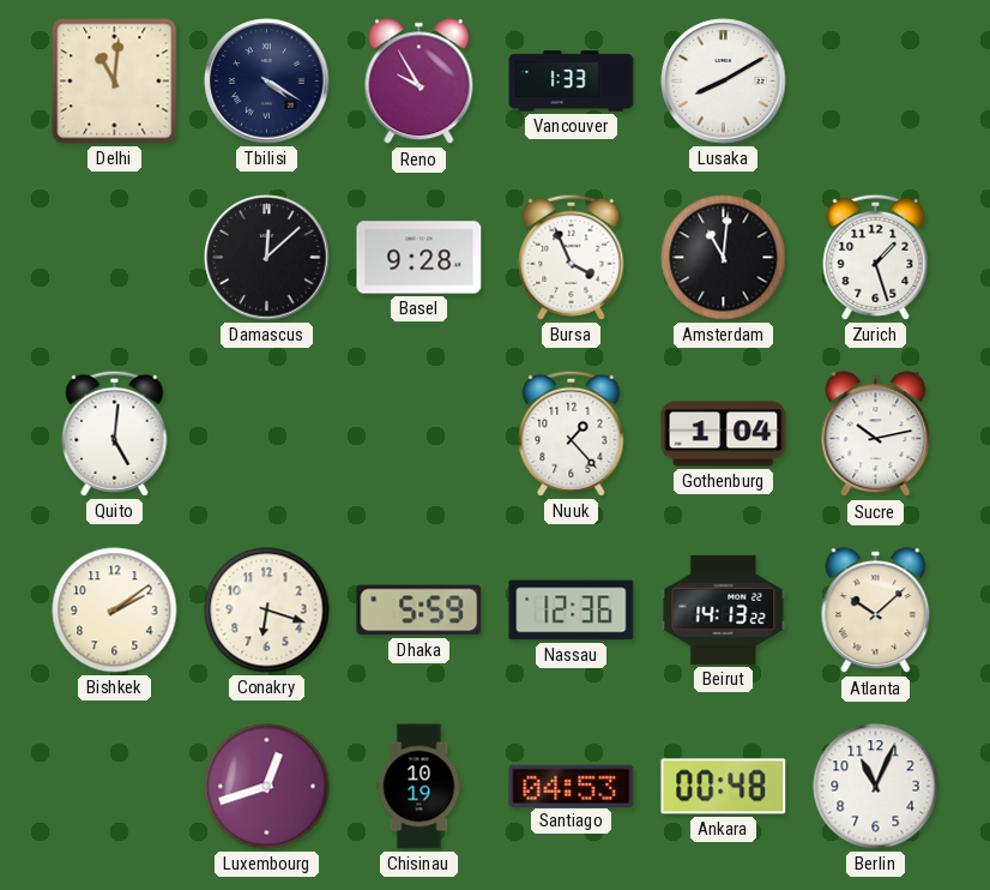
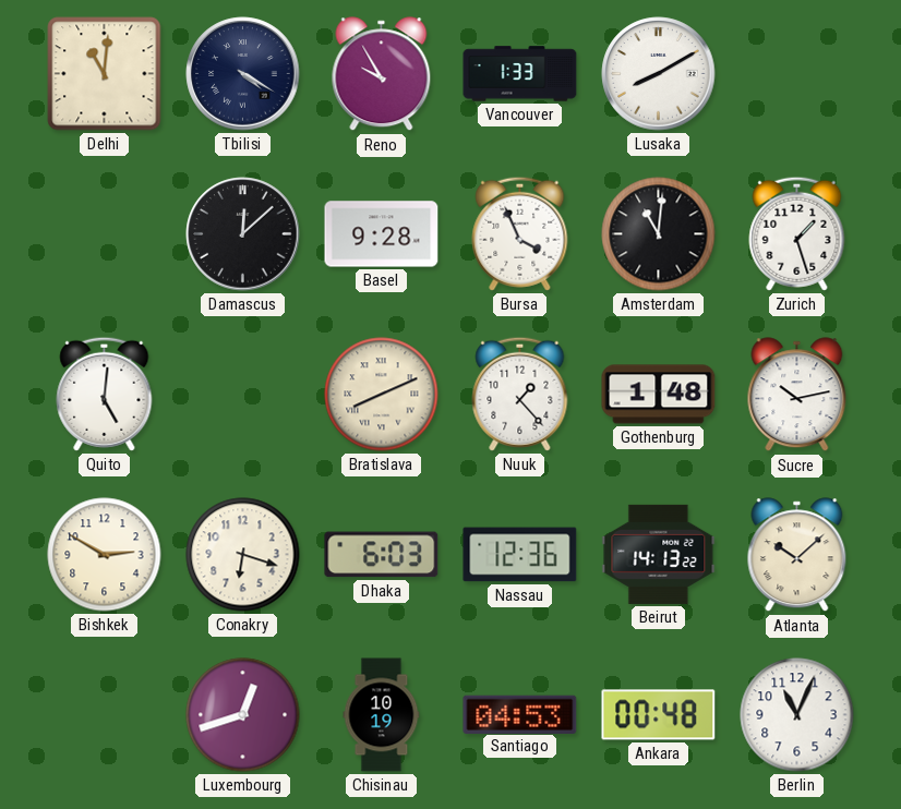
Bratislava: none -> 8:11 (382, 395)
Gothenburg: 1:04 -> 1:48 (659, 395)
Bishkek: 2:09 -> 2:50 (105, 555)
Dhaka: 5:59 -> 6:03 (382, 555)
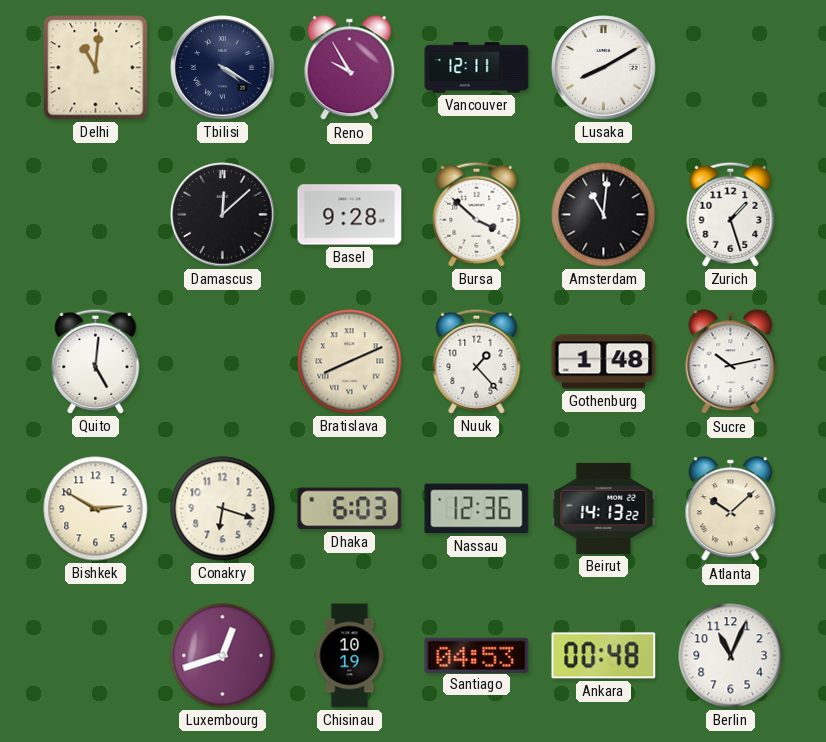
Vancouver: 1:33 -> 12:11 (477, 68)
Bursa: 3:56 -> 3:52 (477, 214)
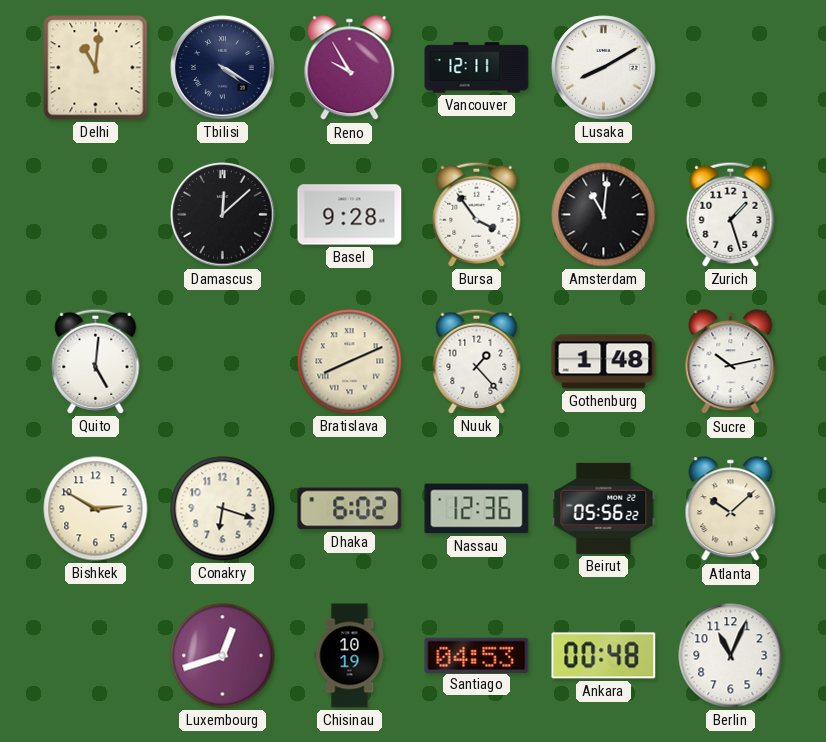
Bursa: 3:52 -> 3:54 (477, 214)
Dhaka: 6:03 -> 6:02 (350, 509)
Beirut: 14:13 -> 05:56 (604, 508)
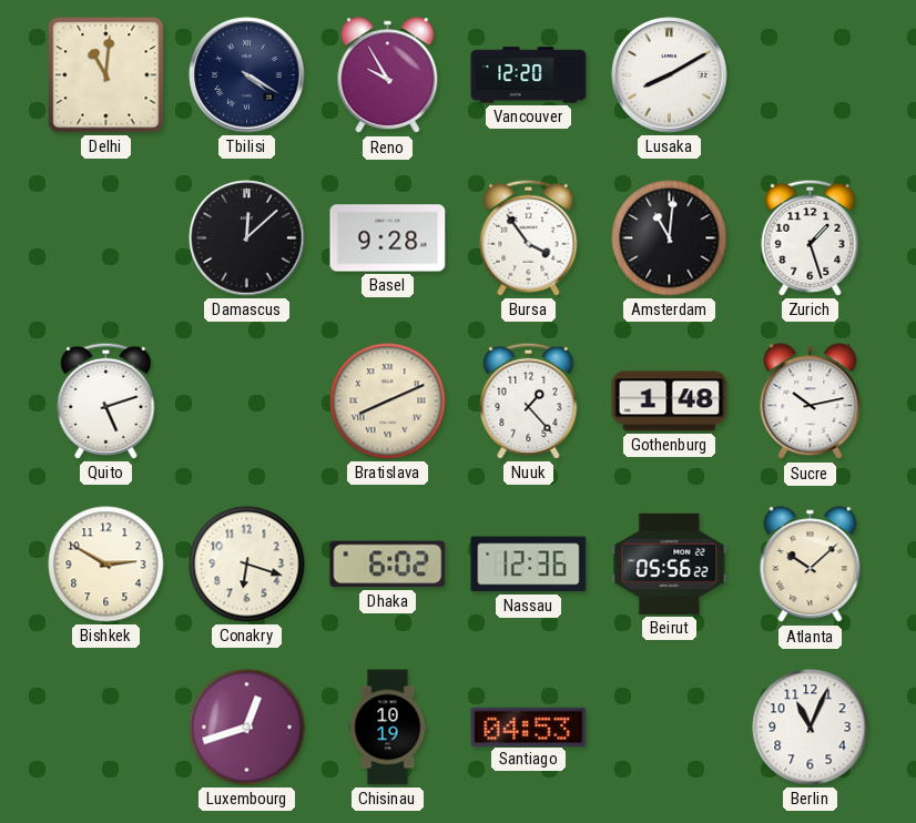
Vancouver: 12:11 -> 12:20 (529, 75)
Quito: 5:01 -> 5:12 (106, 400)
Ankara: 00:48 -> none (604, 656)
